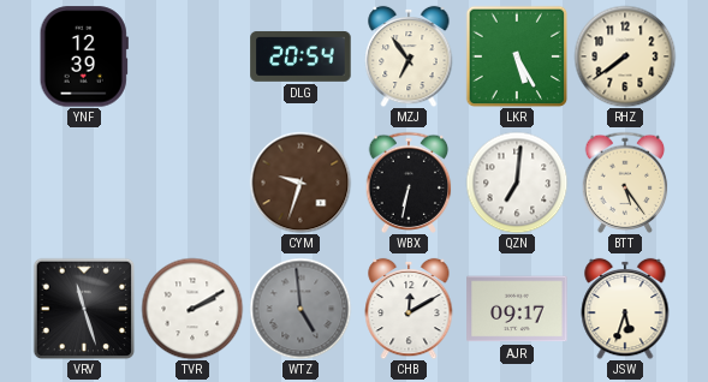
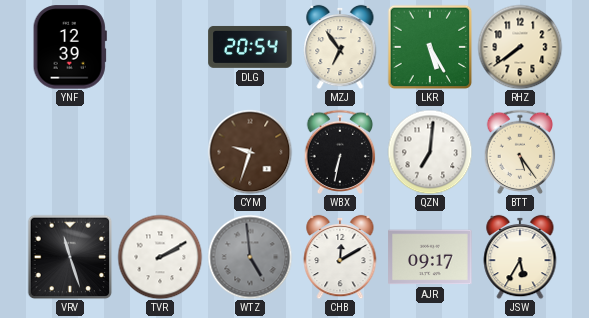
JSW: 5:33 -> 5:35 (520, 257)
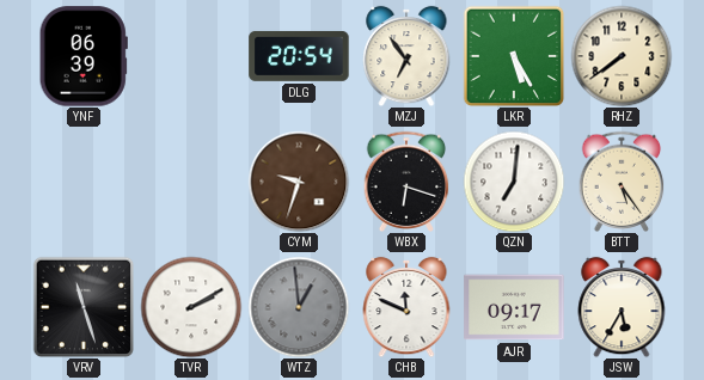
YNF: 12:39 -> 06:39 (84, 56)
WBX: 6:32 -> 6:18 (406, 180)
WTZ: 4:59 -> 12:59 (299, 307)
CHB: 12:10 -> 11:49 (406, 307)
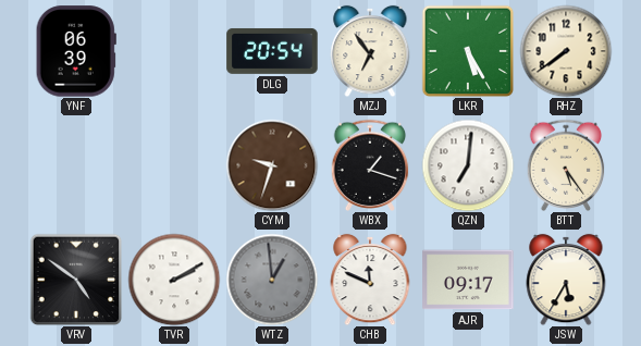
WBX: 6:18 -> 1:18 (370, 164)
VRV: 11:27 -> 4:51 (76, 280)
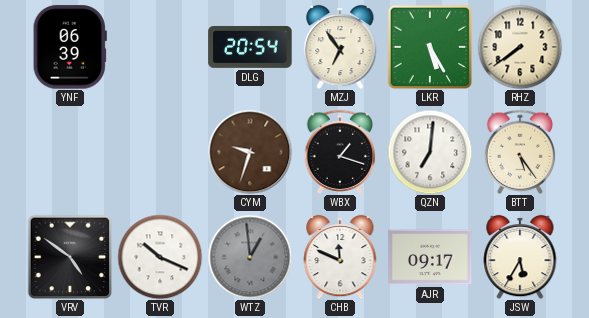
TVR: 2:10 -> 10:19 (160, 257)
